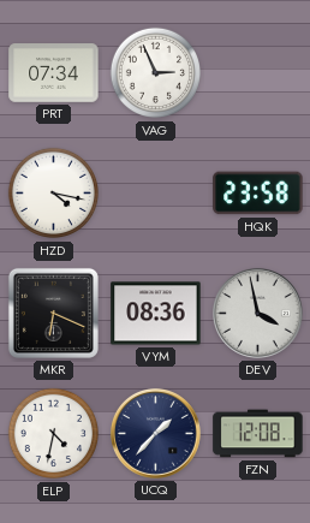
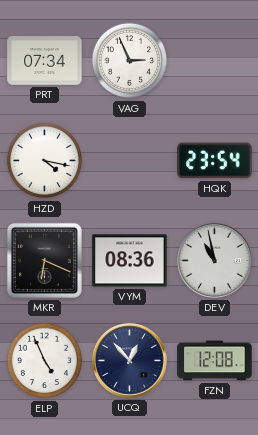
HQK: 23:58 -> 23:54 (215, 161)
DEV: 3:58 -> 10:58 (214, 260)
ELP: 4:32 -> 4:56 (45, 361)
UCQ: 1:37 -> 12:53 (129, 360)
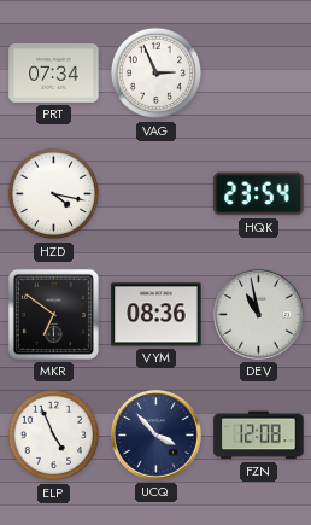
MKR: 6:19 -> 6:51 (53, 314)
UCQ: 12:53 -> 3:53 (155, 434)
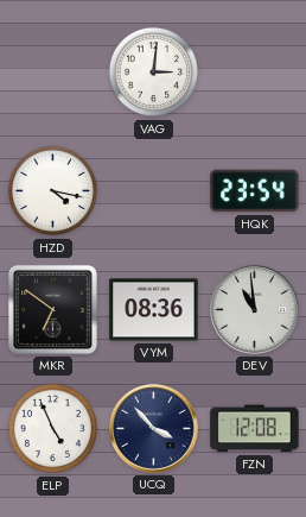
PRT: 07:34 -> none (54, 74)
VAG: 2:56 -> 3:01 (154, 72)
DEV: 10:58 -> 10:59 (254, 309)
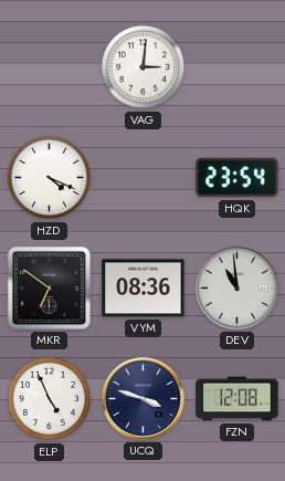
HZD: 4:17 -> 4:19 (50, 178)
UCQ: 3:53 -> 3:48 (142, 398)
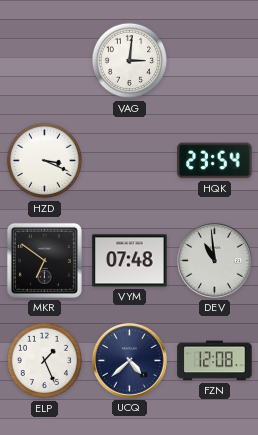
HZD: 4:19 -> 3:19 (45, 161)
VYM: 08:36 -> 07:48 (130, 261)
ELP: 4:56 -> 1:26 (45, 361)
UCQ: 3:48 -> 4:38 (129, 360)
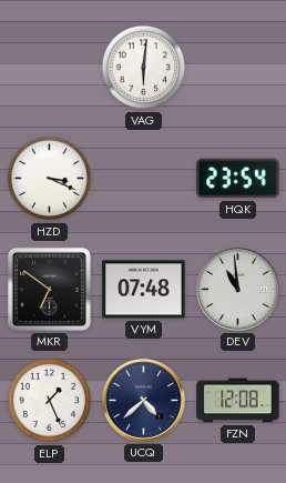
VAG: 3:01 -> 6:01 (144, 68)
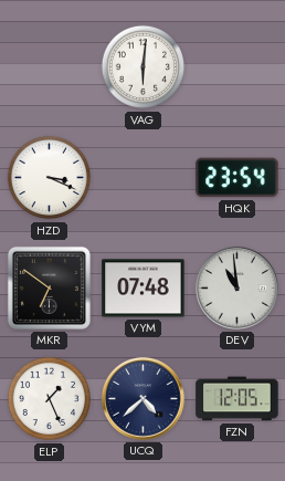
FZN: 12:08 -> 12:05 (237, 399)
